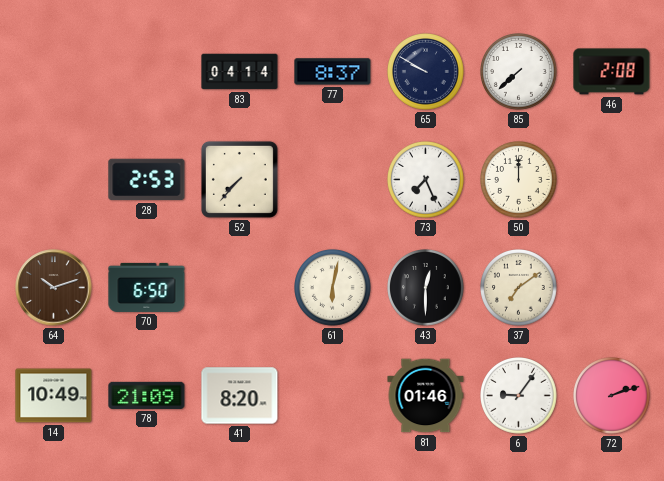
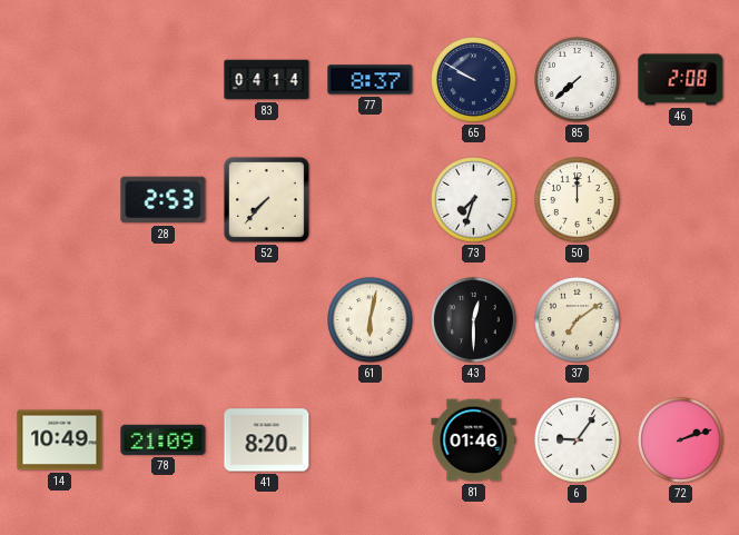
73: 7:26 -> 7:33 (474, 200)
64: 10:12 -> none (54, 288)
70: 6:50 -> none (147, 287)
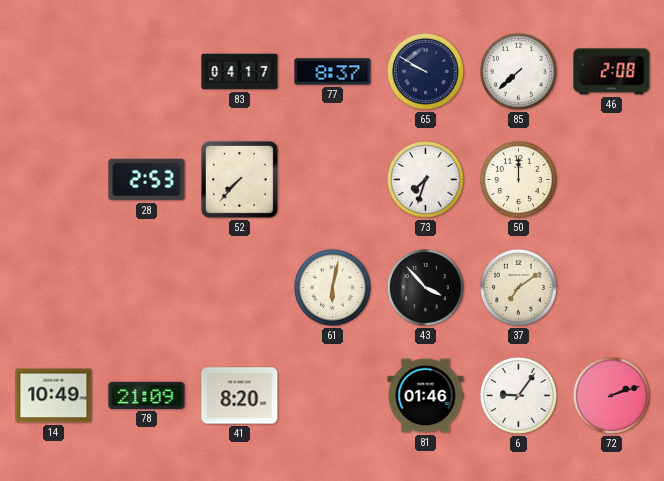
83: 04:14 -> 04:17 (240, 72)
43: 12:30 -> 3:53 (426, 288)
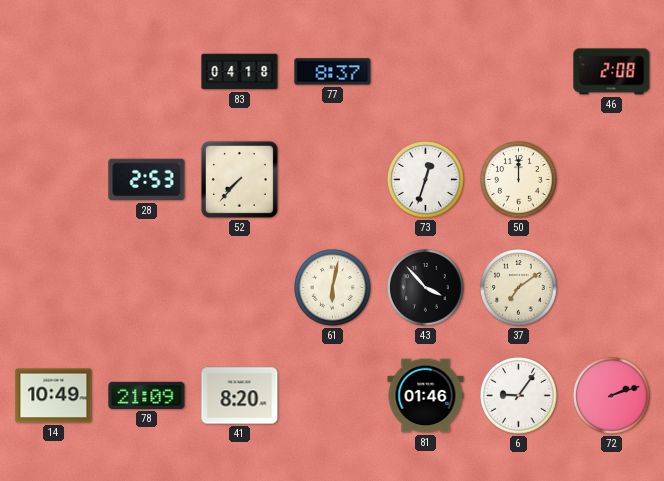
83: 04:17 -> 04:18 (240, 72)
65: 9:50 -> none (426, 72)
85: 7:38 -> none (519, 72)
73: 7:33 -> 12:33 (426, 180)
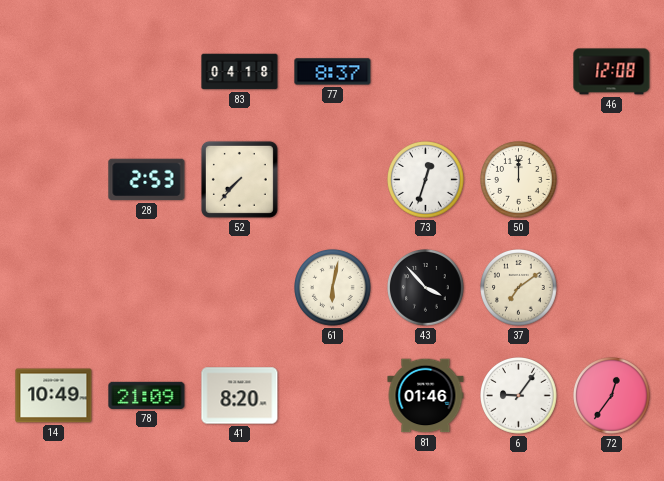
46: 2:08 -> 12:08 (612, 72)
72: 2:12 -> 12:36 (612, 396)
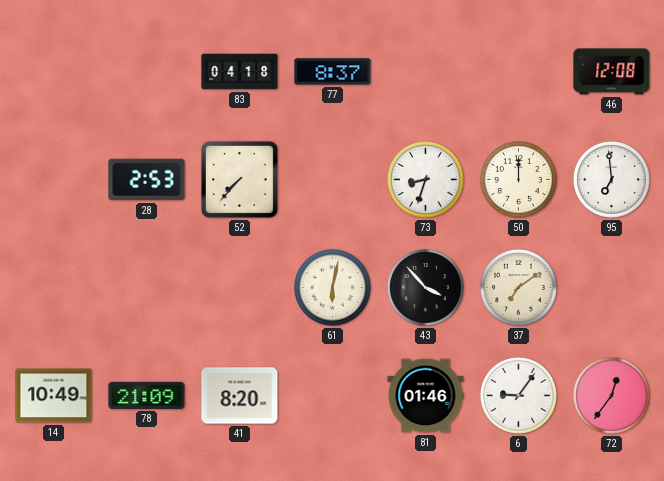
73: 12:33 -> 8:33 (426, 180)
95: none -> 6:59 (612, 180)
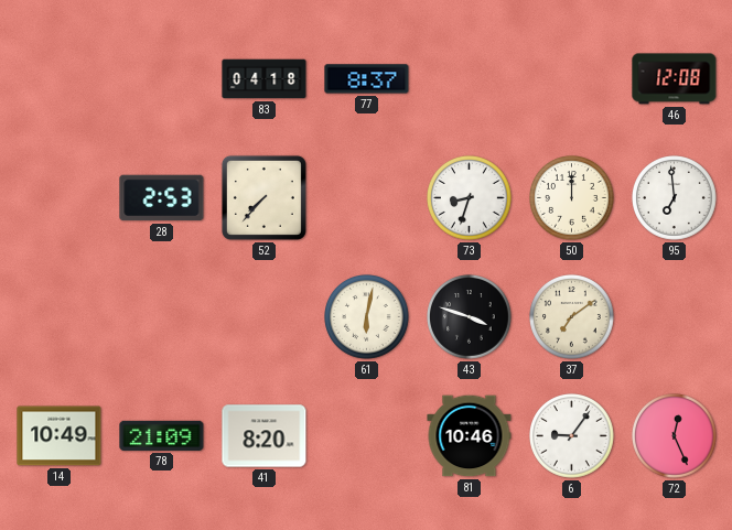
43: 3:53 -> 3:48 (470, 317)
81: 01:46 -> 10:46 (470, 436)
72: 12:36 -> 12:26 (675, 436)
